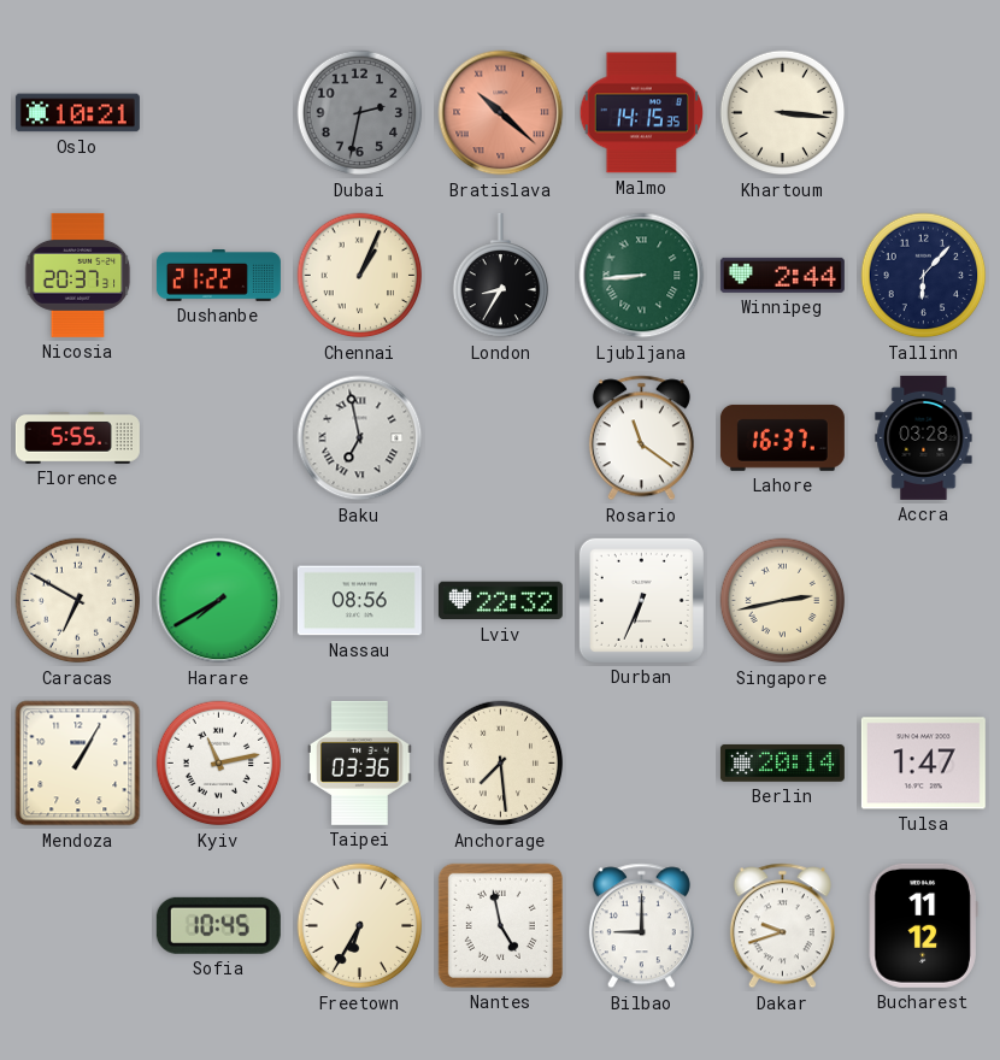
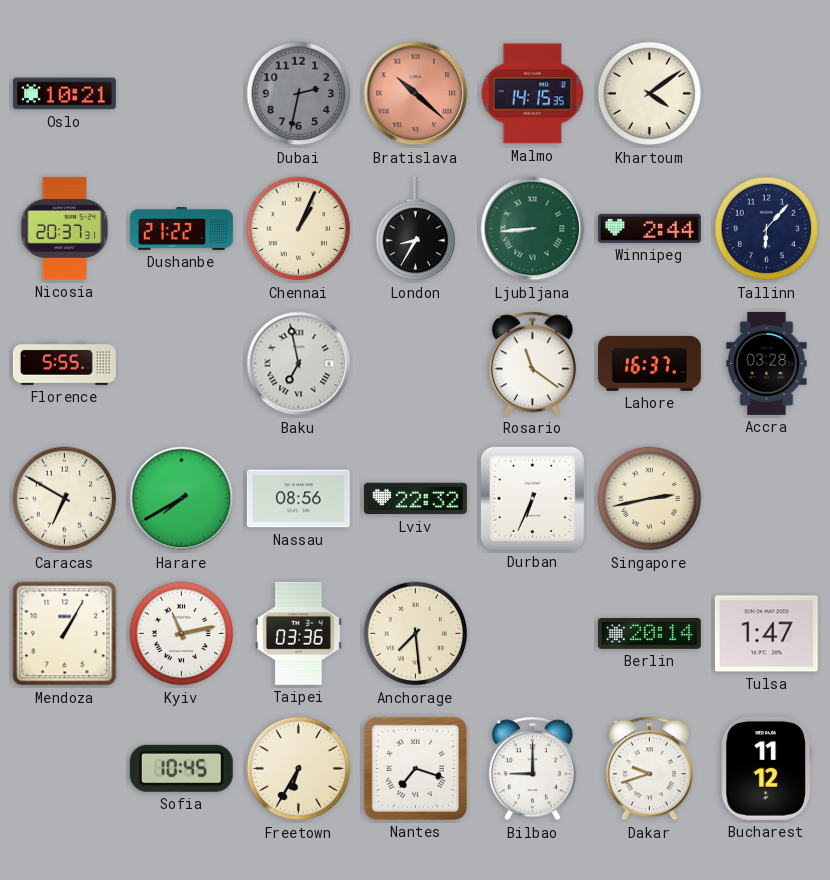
Khartoum: 3:16 -> 4:09 (650, 94)
Nantes: 4:58 -> 7:18 (415, 768)
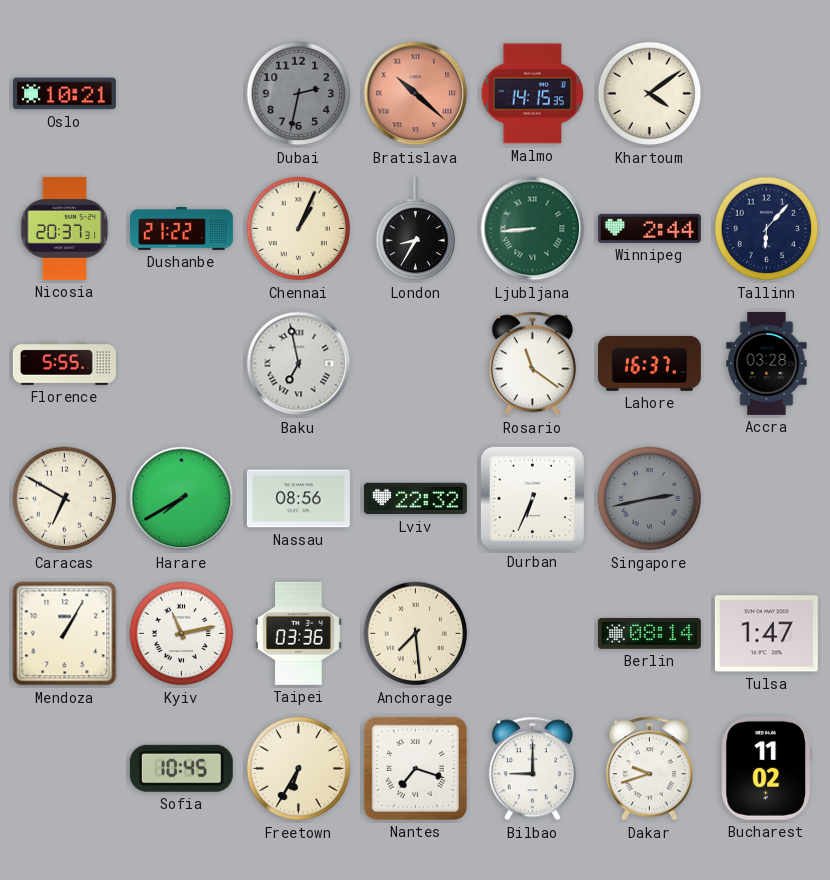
Singapore dial: cream -> grey (650, 499)
Berlin: 20:14 -> 08:14 (649, 633)
Bucharest: 11:12 -> 11:02 (766, 768)
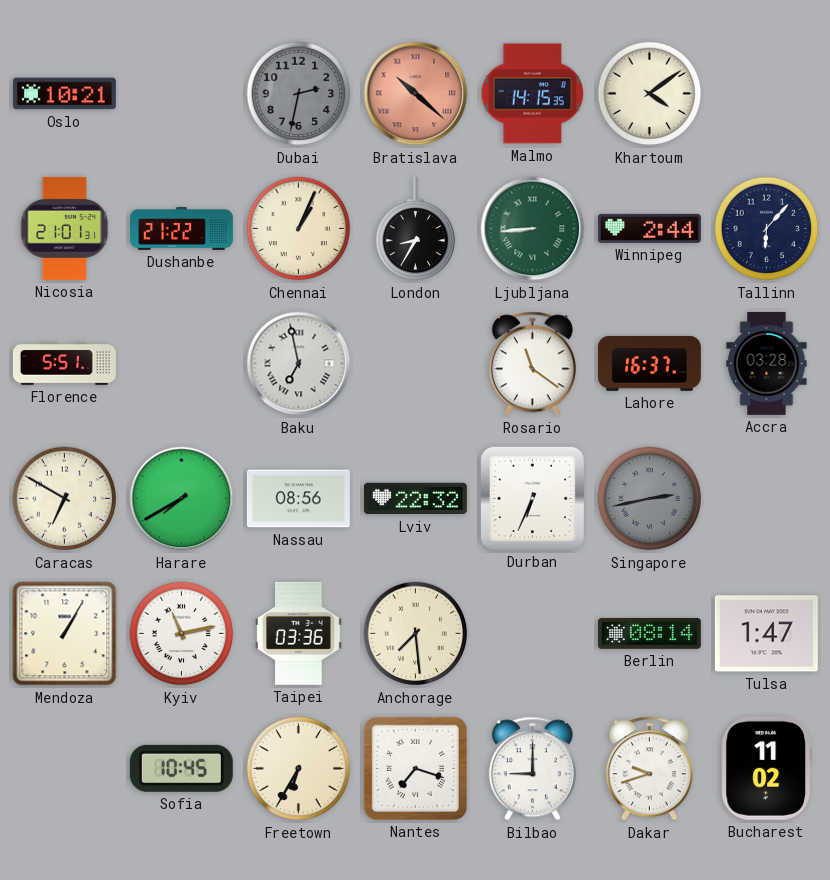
Nicosia: 20:37 -> 21:01 (65, 228)
Florence: 5:55 -> 5:51 (64, 364)
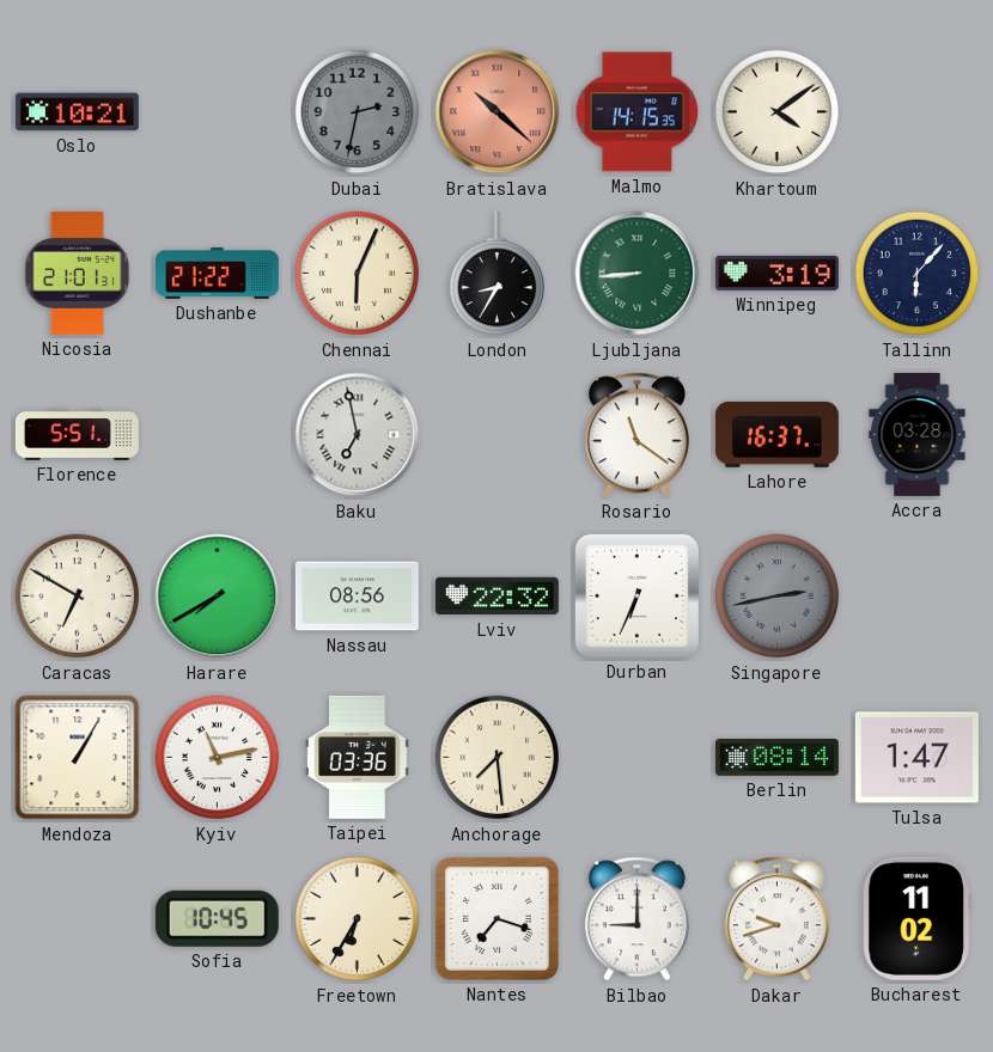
Chennai: 1:04 -> 6:04 (358, 274)
Winnipeg: 2:44 -> 3:19 (776, 273)
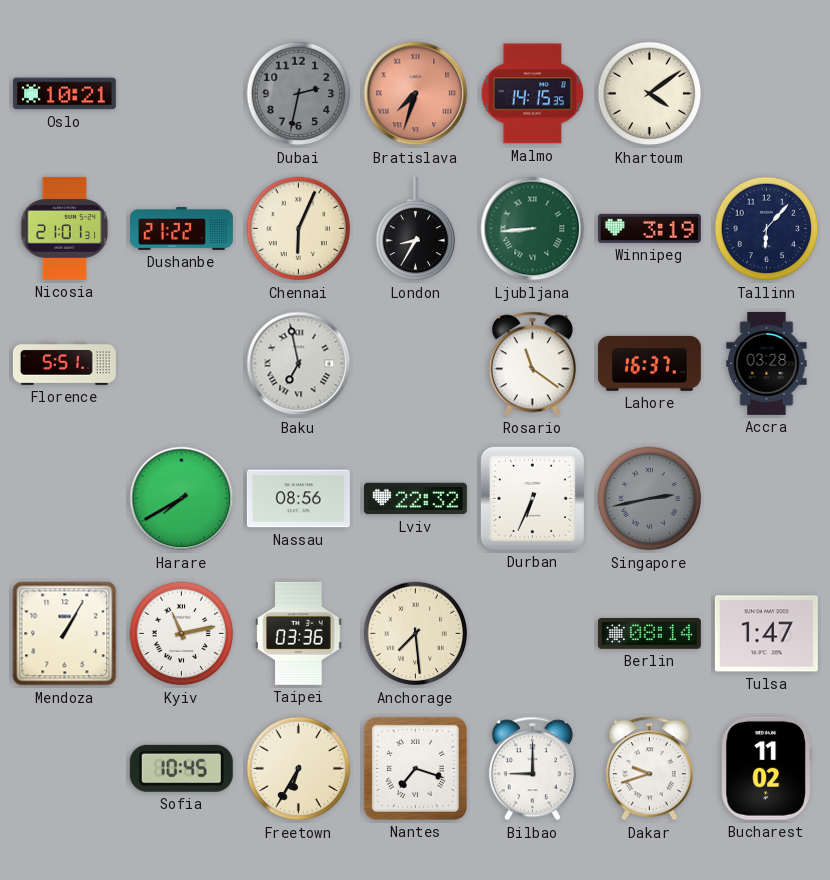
Bratislava: 10:22 -> 7:33 (416, 94)
Caracas: 6:50 -> none (78, 597)
